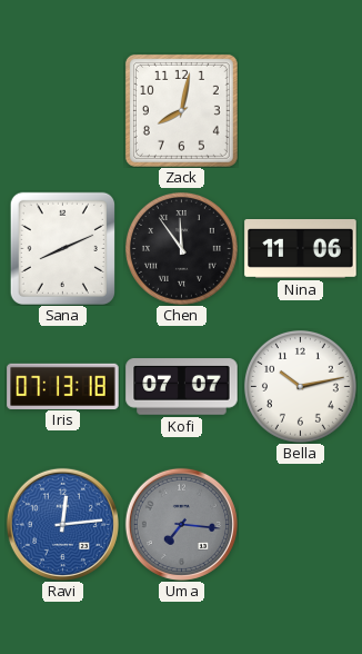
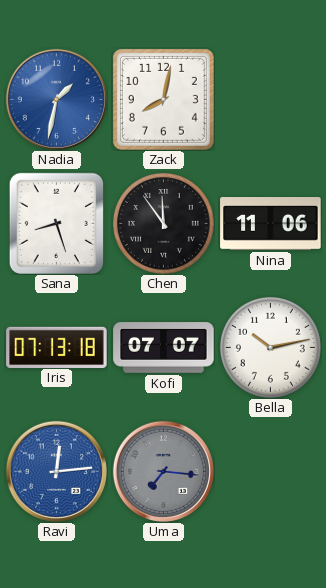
Nadia: none -> 1:32 (56, 99)
Sana: 8:11 -> 8:27 (56, 223)
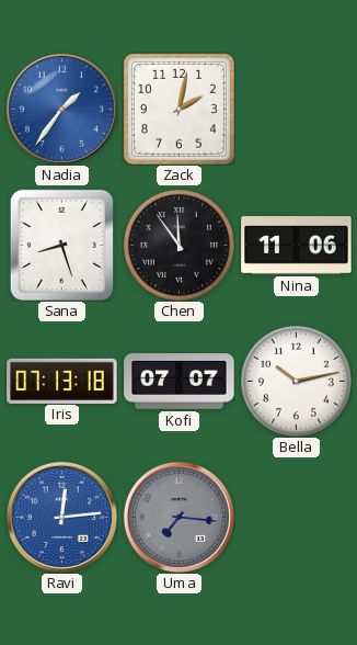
Nadia: 1:32 -> 1:36 (61, 109)
Zack: 8:02 -> 2:02 (178, 109)
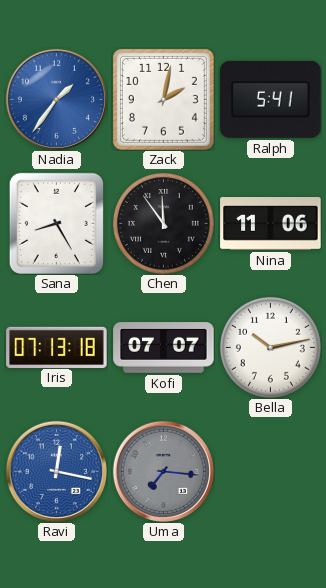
Ralph: none -> 5:41 (271, 99)
Sana: 8:27 -> 8:25 (56, 223)
Ravi: 12:14 -> 12:17 (56, 471)
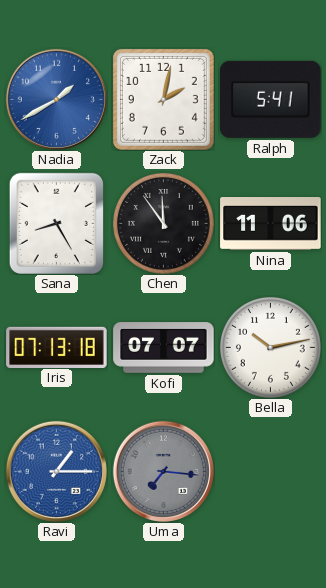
Nadia: 1:36 -> 1:40 (56, 99)
Ravi: 12:17 -> 1:15 (56, 471)
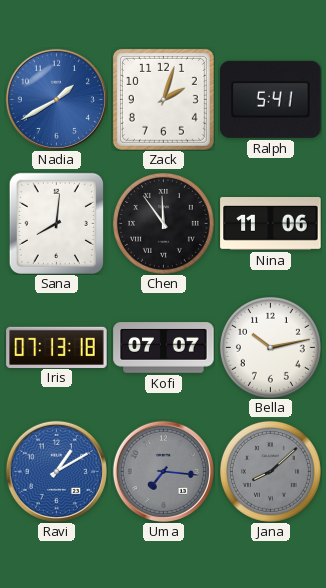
Zack: 2:02 -> 2:03 (163, 99)
Sana: 8:25 -> 8:01 (56, 223)
Ravi: 1:15 -> 1:10 (56, 471)
Jana: none -> 8:08 (270, 471)
